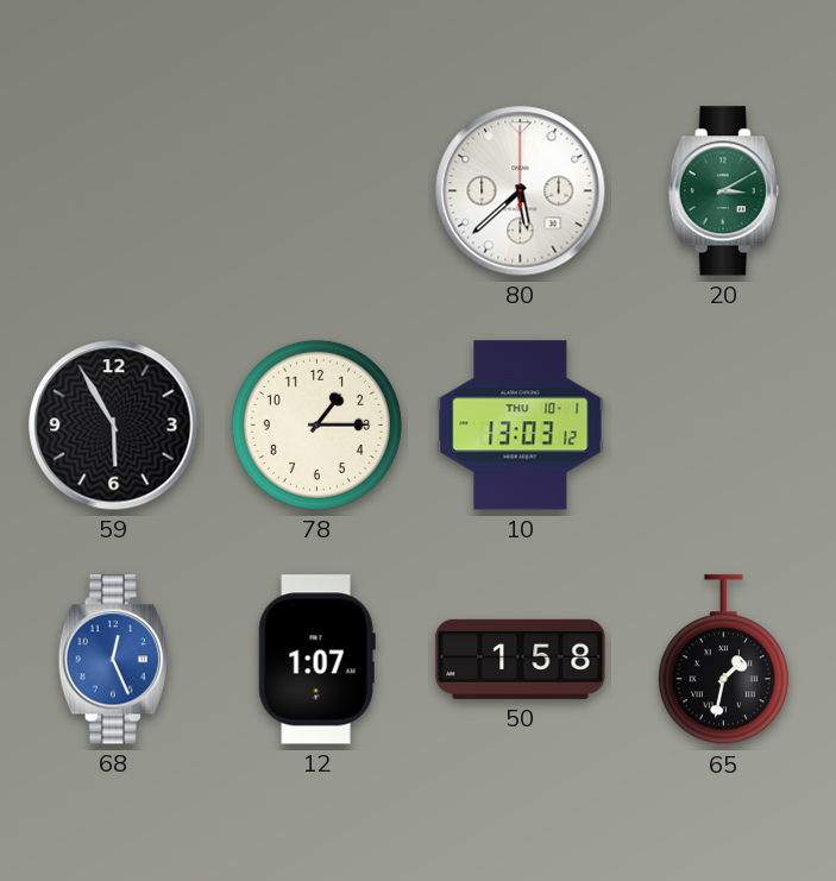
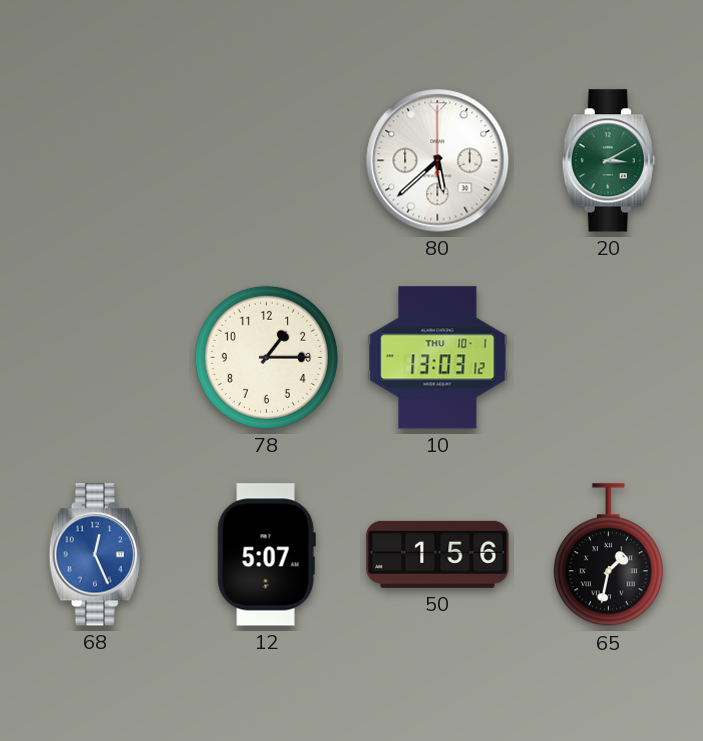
59: 5:55 -> none (114, 426)
12: 1:07 -> 5:07 (266, 555)
50: 1:58 -> 1:56 (438, 554)
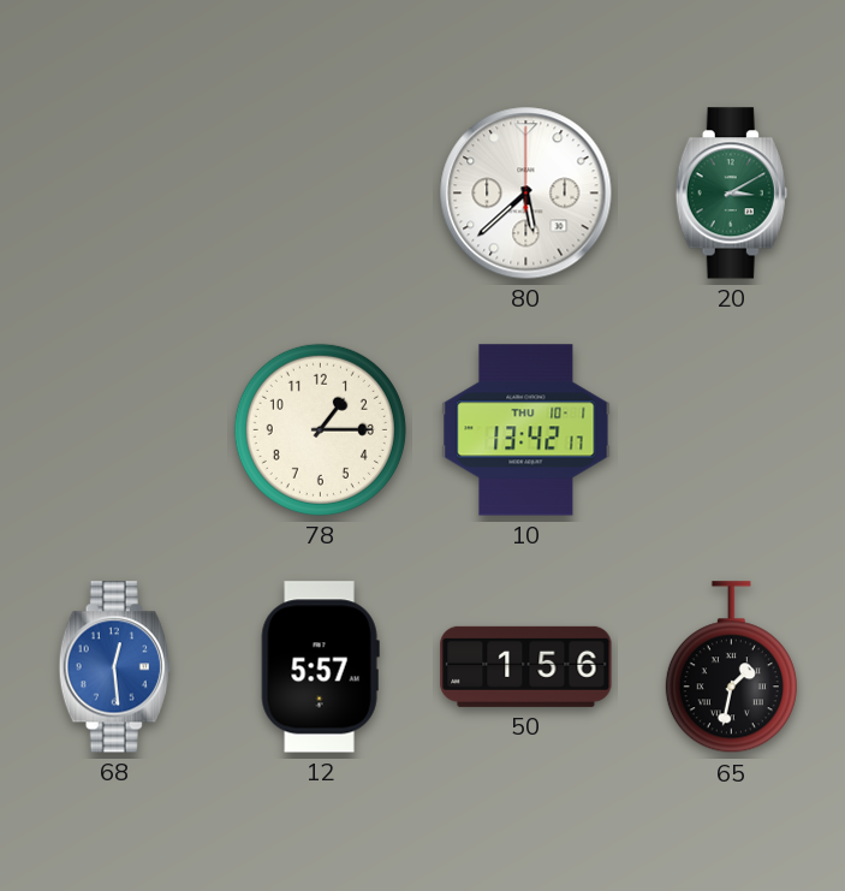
10: 13:03 -> 13:42 (526, 430)
68: 12:26 -> 12:29 (114, 667)
12: 5:07 -> 5:57 (320, 667)
